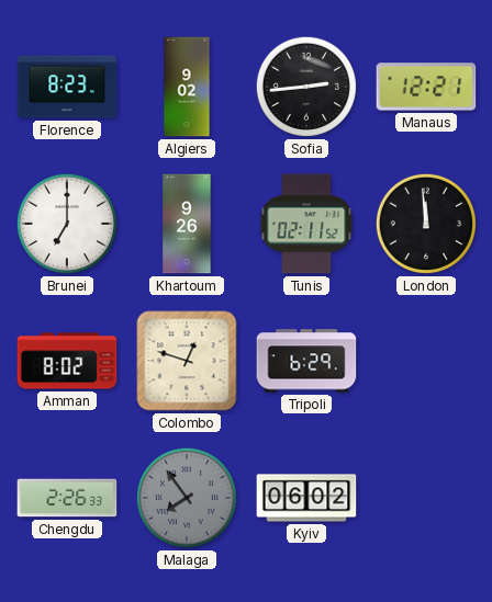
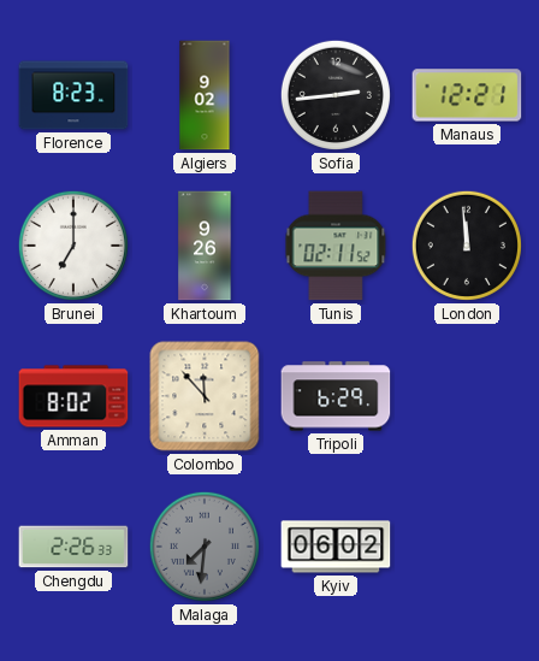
Colombo: 12:48 -> 11:53 (205, 396)
Malaga: 7:54 -> 7:31 (205, 547)
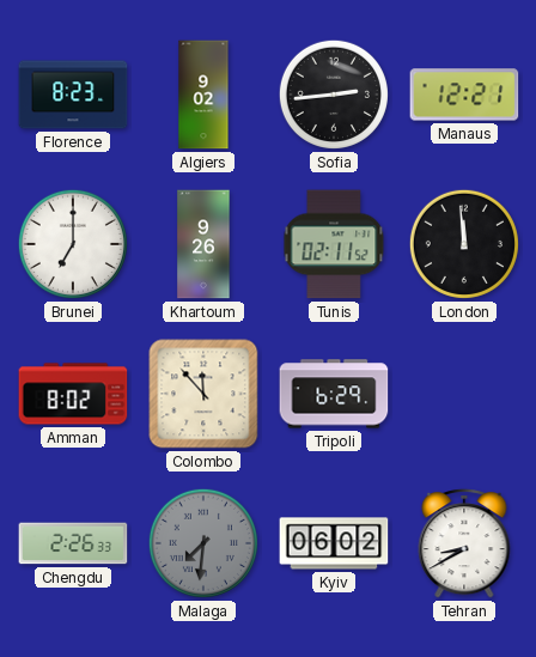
Tehran: none -> 8:40 (464, 543)
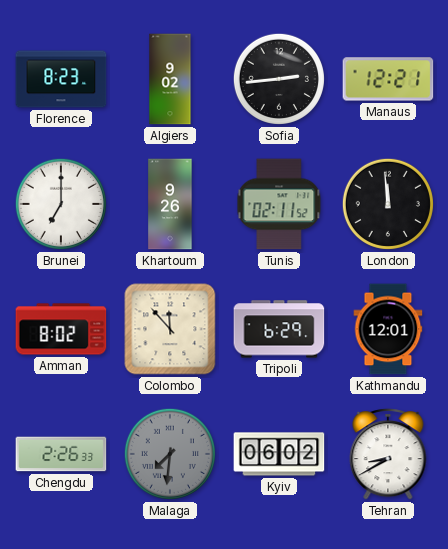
Kathmandu: none -> 12:01 (388, 329)
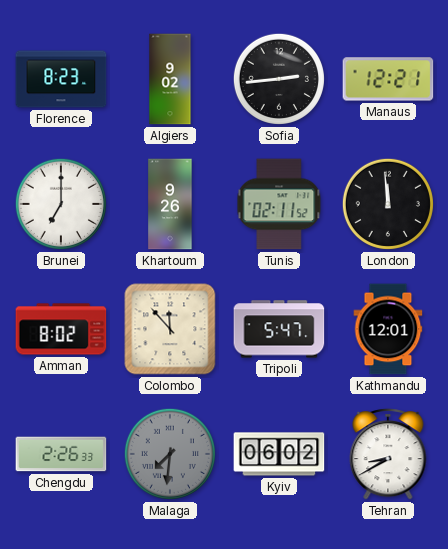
Tripoli: 6:29 -> 5:47 (279, 329)
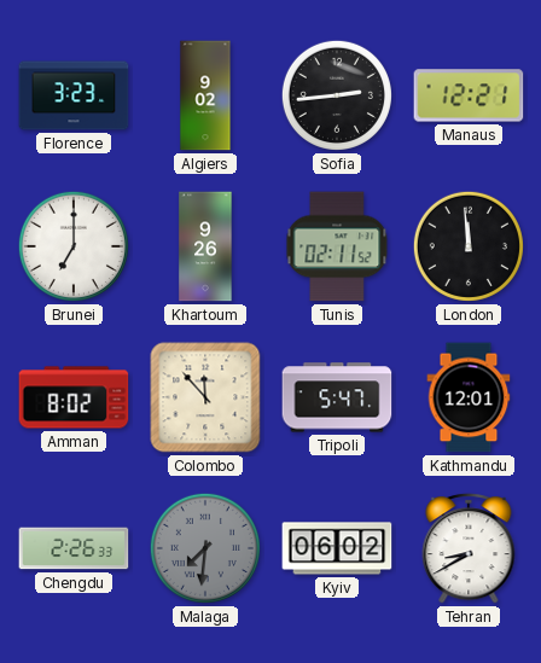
Florence: 8:23 -> 3:23 (74, 95)
